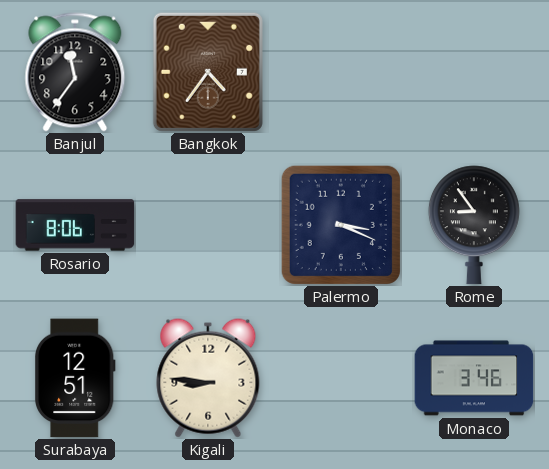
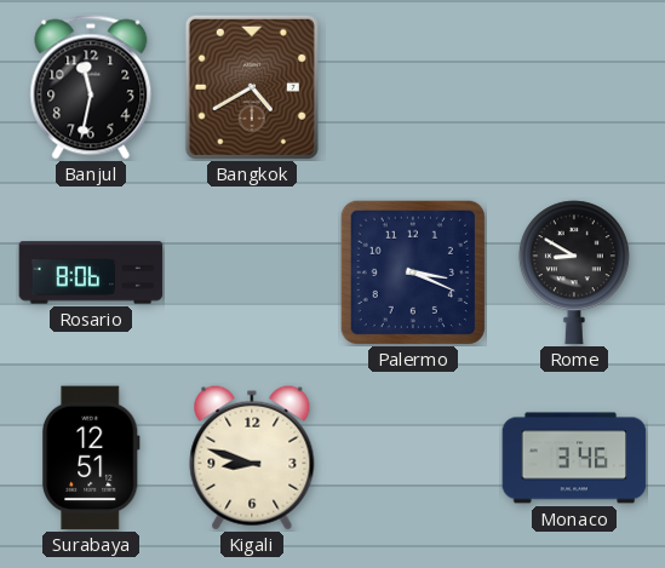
Banjul: 11:36 -> 11:32 (91, 87)
Bangkok: 4:36 -> 4:40 (252, 87)
Rome: 8:54 -> 8:50 (574, 272)
Kigali: 8:46 -> 8:48 (252, 458)
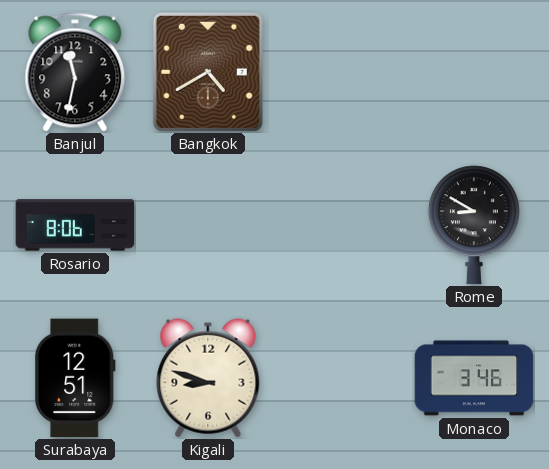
Palermo: 3:19 -> none (413, 272)
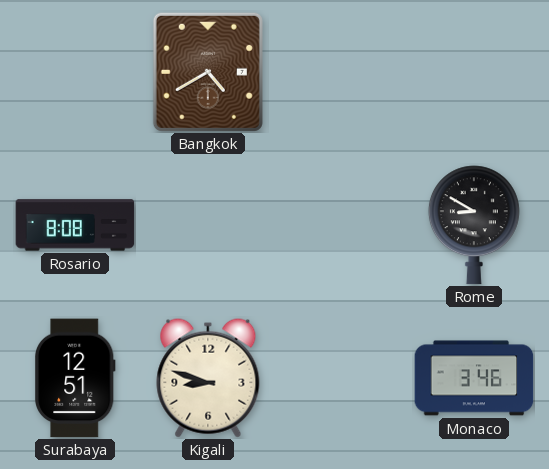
Banjul: 11:32 -> none (75, 72)
Rosario: 8:06 -> 8:08 (75, 225)
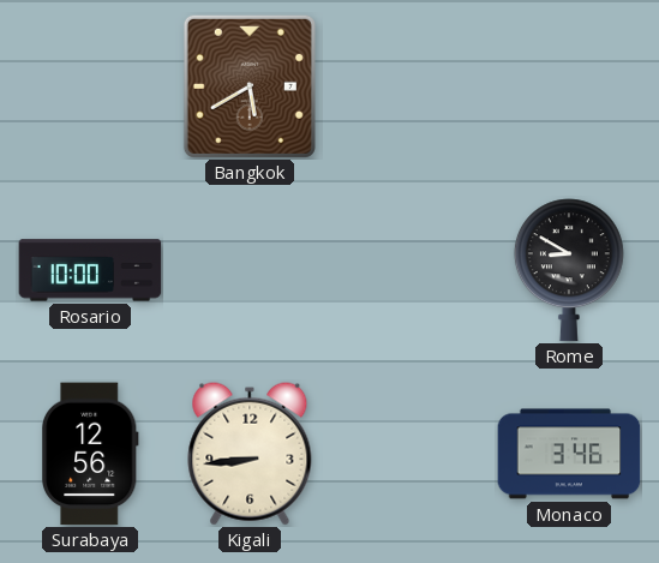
Bangkok: 4:40 -> 5:40 (250, 86)
Rosario: 8:08 -> 10:00 (90, 270)
Surabaya: 12:51 -> 12:56 (90, 454)
Kigali: 8:48 -> 8:44 (250, 454)
